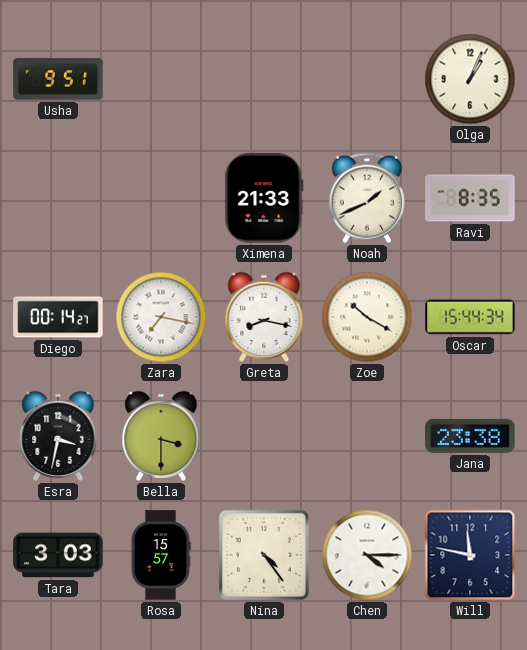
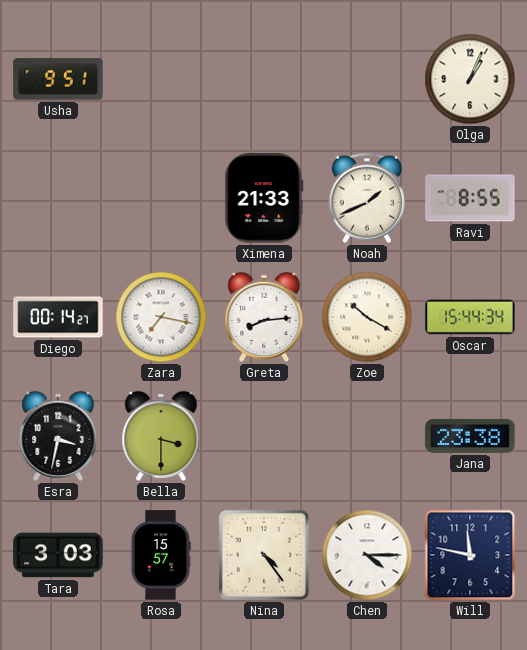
Ravi: 8:35 -> 8:55 (470, 198)
Greta: 8:17 -> 8:14 (264, 317)
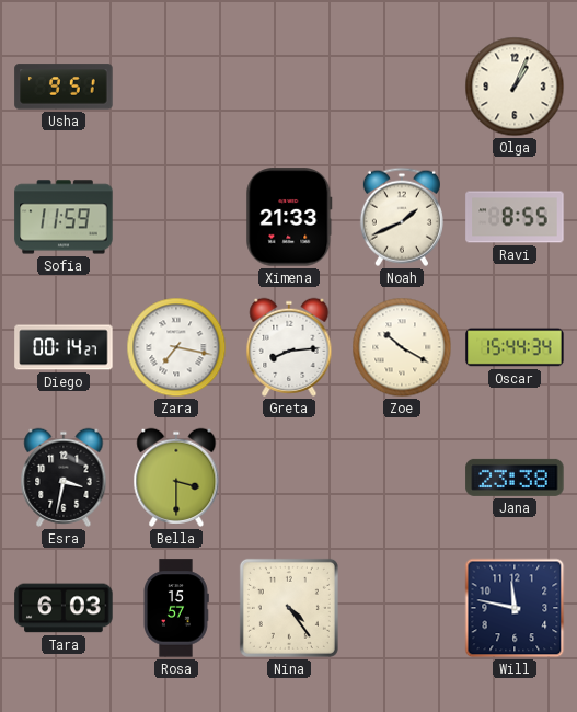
Sofia: none -> 11:59 (64, 217)
Tara: 3:03 -> 6:03 (64, 608)
Chen: 4:15 -> none (367, 555)
